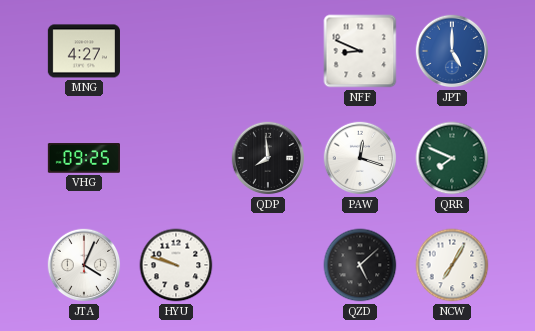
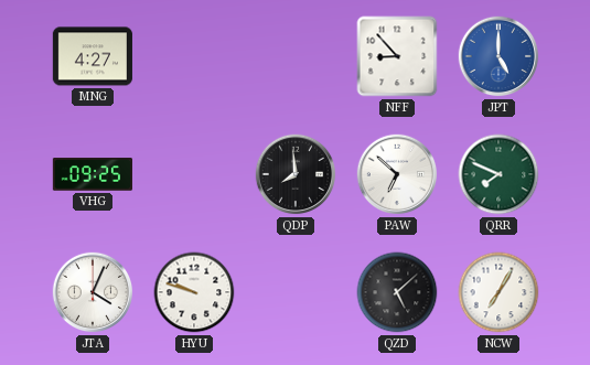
NFF: 8:49 -> 8:53 (397, 56)
PAW: 12:18 -> 6:52 (397, 174)
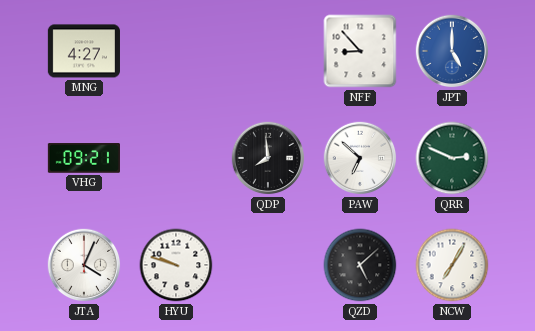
VHG: 09:25 -> 09:21 (84, 158)
QRR: 7:49 -> 2:49 (452, 158)
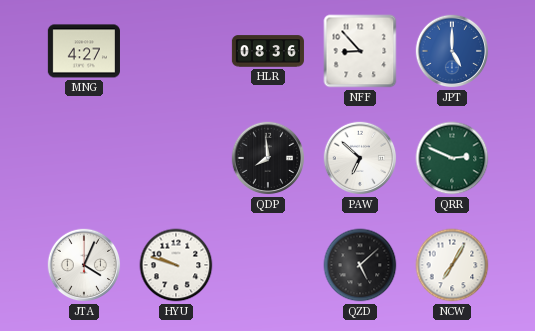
HLR: none -> 08:36 (268, 51)
VHG: 09:21 -> none (84, 158)
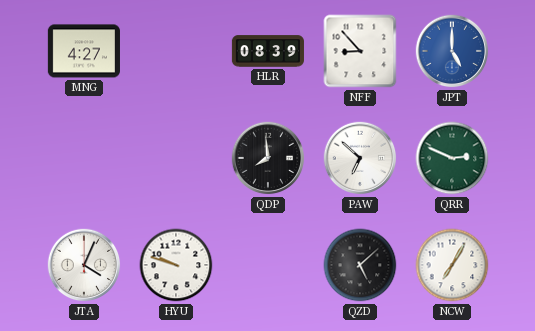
HLR: 08:36 -> 08:39 (268, 51)
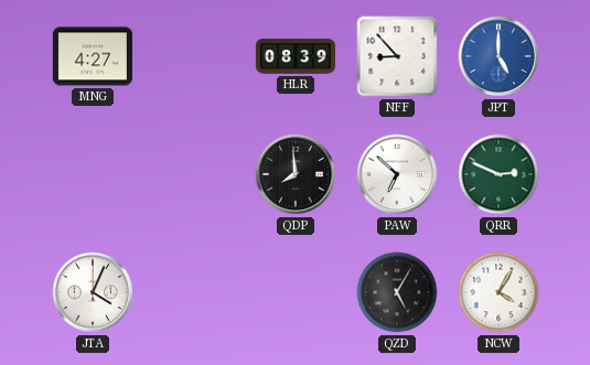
HYU: 9:48 -> none (176, 265)
QZD: 5:08 -> 5:05 (397, 292)
NCW: 7:05 -> 4:05 (498, 292)
